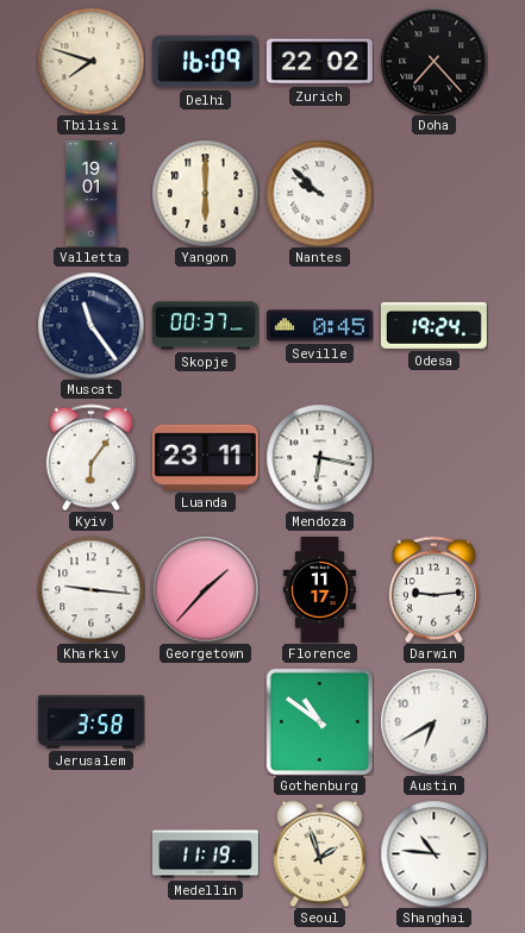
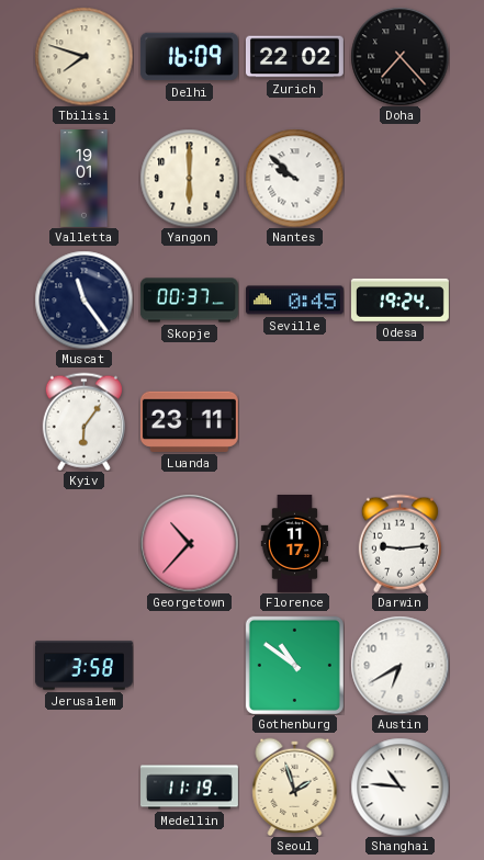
Mendoza: 6:17 -> none (319, 457)
Kharkiv: 9:16 -> none (90, 589)
Georgetown: 1:37 -> 10:37 (189, 543)
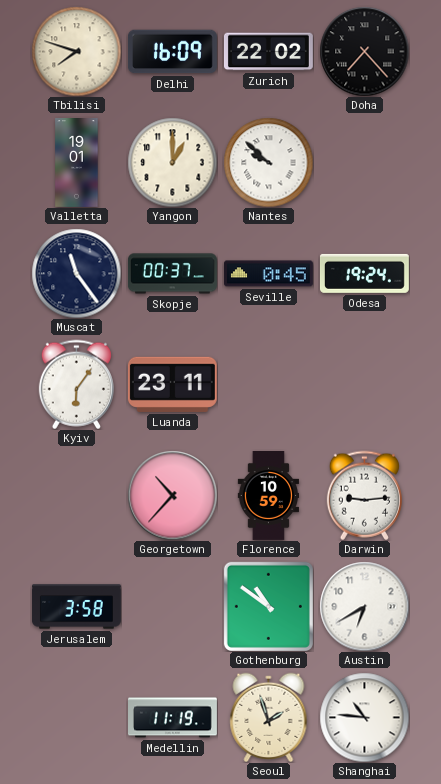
Yangon: 6:00 -> 1:00 (172, 162)
Florence: 11:17 -> 10:59 (268, 496)
